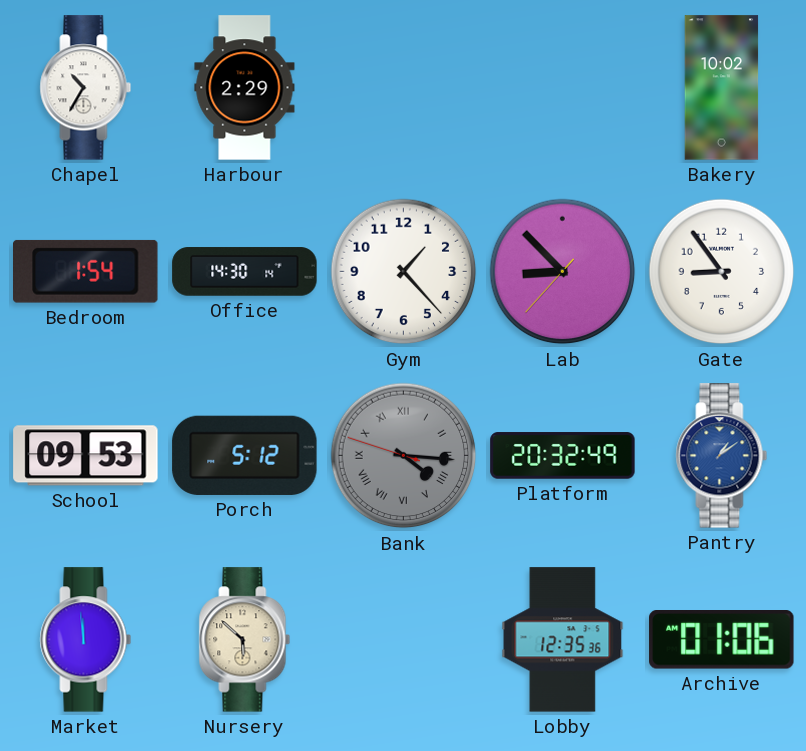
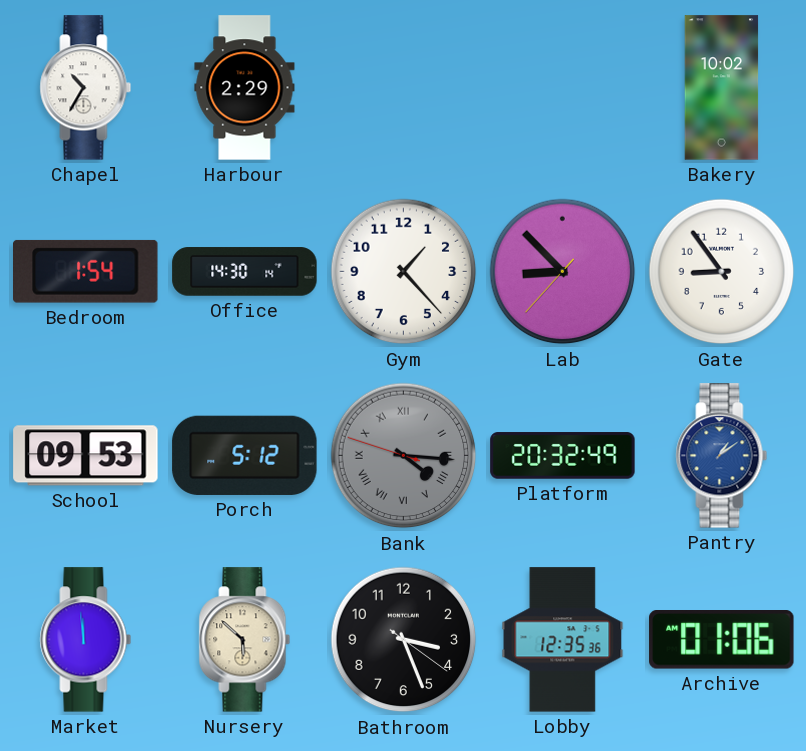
Bathroom: none -> 3:26 (404, 640)
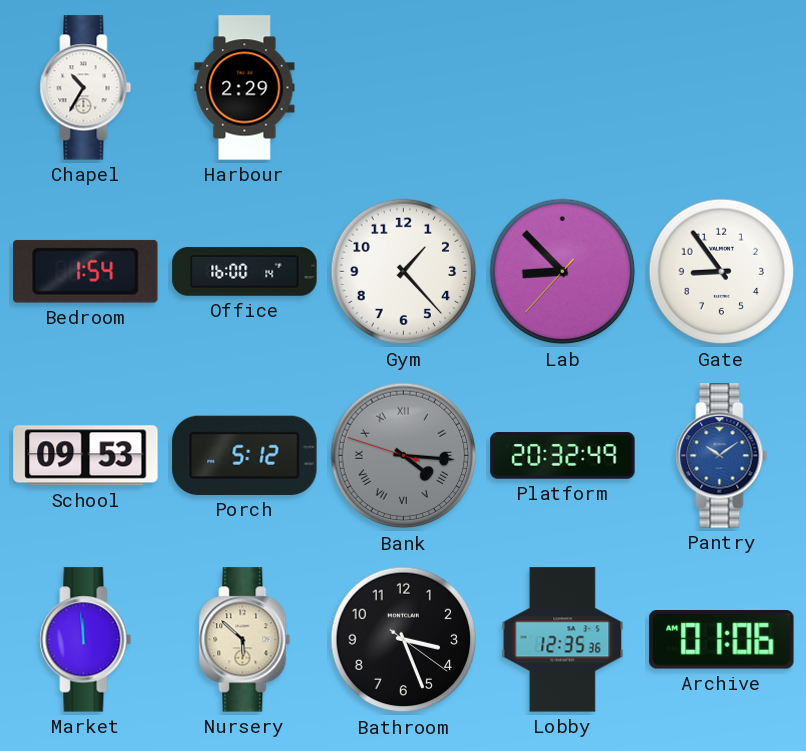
Bakery: 10:02 -> none (722, 88)
Office: 14:30 -> 16:00 (245, 272)
Pantry: 1:09 -> 10:09 (722, 456)
